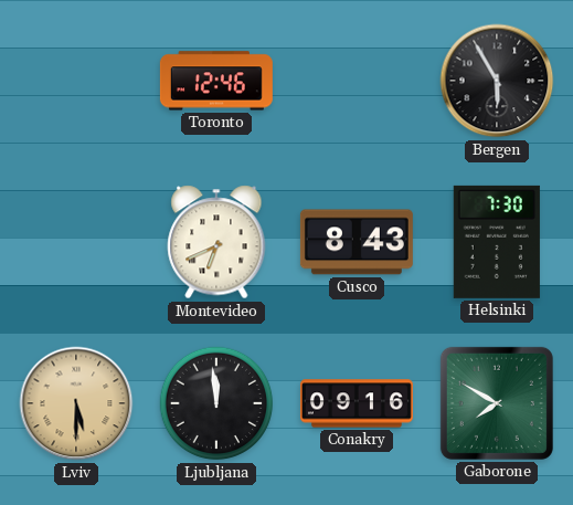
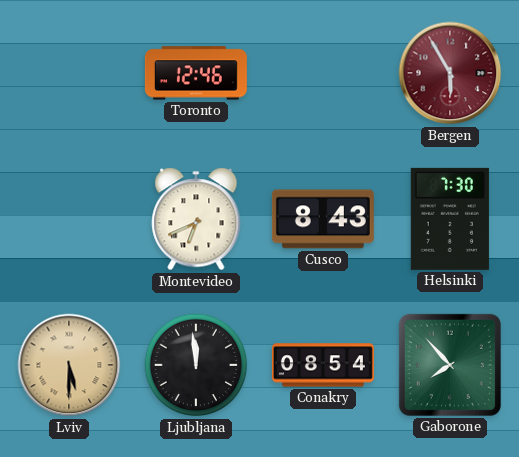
Bergen dial: black -> burgundy (450, 73)
Conakry: 09:16 -> 08:54 (323, 365)
Gaborone: 7:50 -> 7:53 (450, 365)
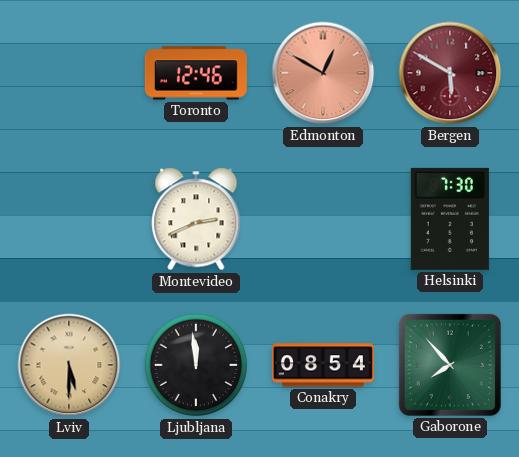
Edmonton: none -> 12:50 (323, 73)
Bergen: 5:55 -> 5:50 (450, 73)
Montevideo: 6:41 -> 2:41 (196, 219)
Cusco: 8:43 -> none (323, 219)
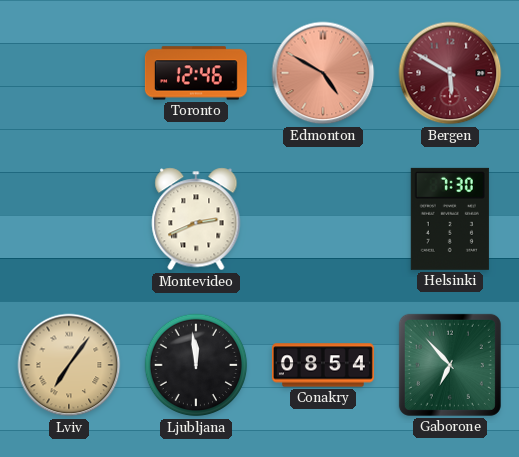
Edmonton: 12:50 -> 4:50 (323, 73)
Lviv: 5:30 -> 7:06 (69, 365)
Gaborone: 7:53 -> 6:53 (450, 365)
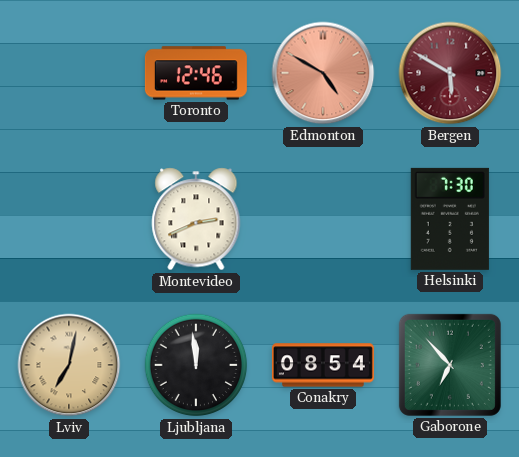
Lviv: 7:06 -> 7:02 (69, 365)
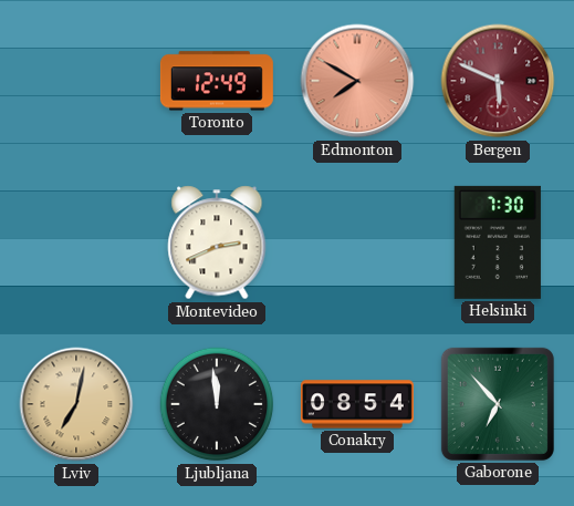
Toronto: 12:46 -> 12:49 (217, 81)
Edmonton: 4:50 -> 7:50 (357, 81)
Bergen: 5:50 -> 5:49 (498, 81)
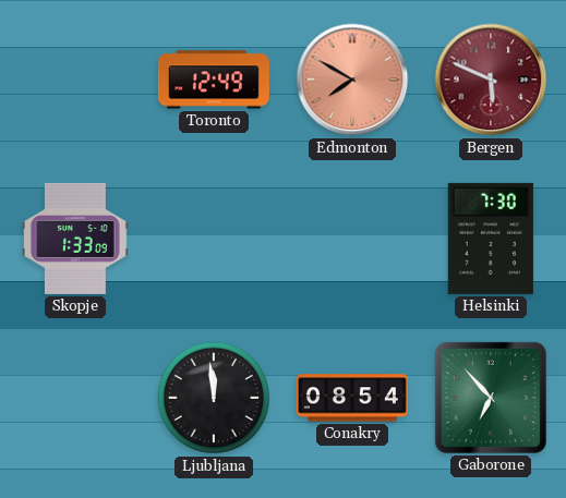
Skopje: none -> 1:33 (76, 239)
Montevideo: 2:41 -> none (217, 242)
Lviv: 7:02 -> none (76, 404)
